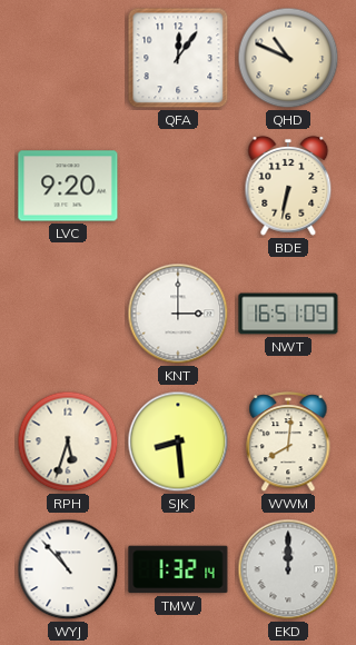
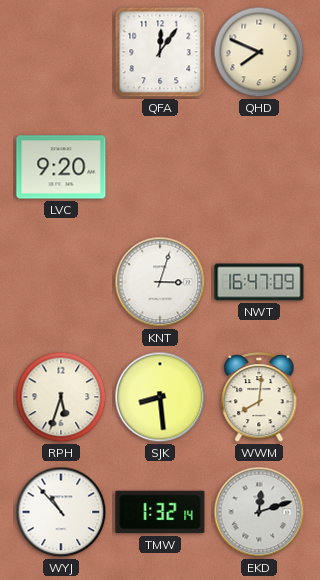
QHD: 10:49 -> 7:49 (259, 52)
BDE: 6:32 -> none (288, 186)
KNT: 3:00 -> 3:03 (160, 282)
NWT: 16:51 -> 16:47 (259, 282)
EKD: 12:00 -> 12:12 (259, 512)
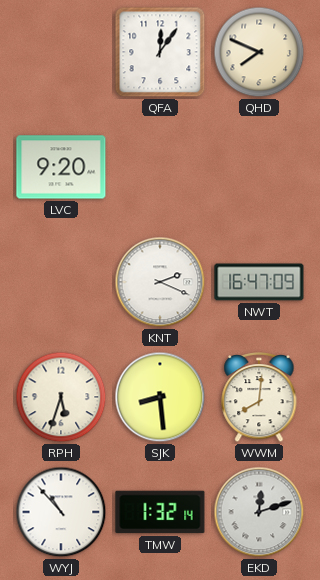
KNT: 3:03 -> 2:19 (160, 282)
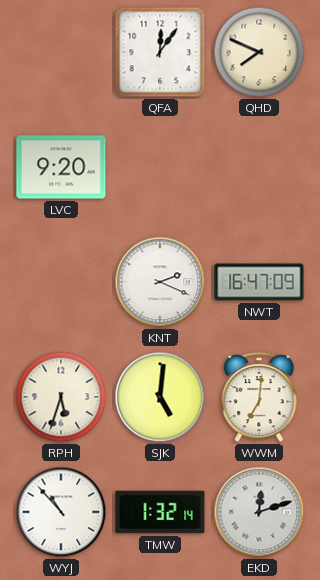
SJK: 8:29 -> 5:01 (160, 397)
WWM: 8:01 -> 7:01 (259, 398)
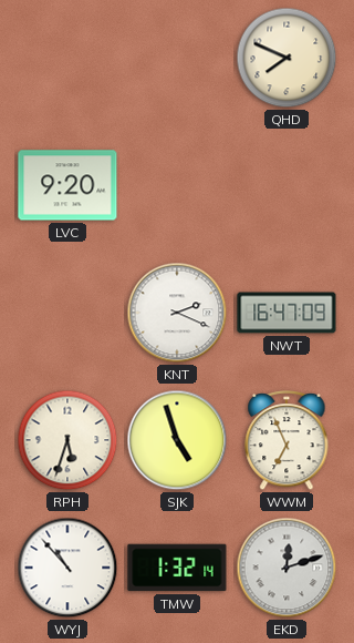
QFA: 12:06 -> none (160, 52)
SJK: 5:01 -> 4:57 (177, 440)
WWM: 7:01 -> 6:56 (287, 441)
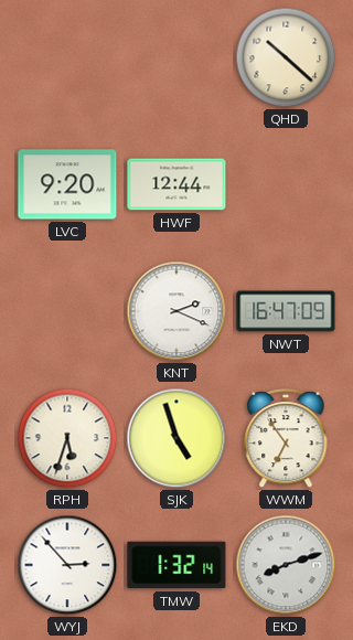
QHD: 7:49 -> 10:22 (286, 57)
HWF: none -> 12:44 (176, 184)
WWM: 6:56 -> 6:54 (286, 439)
WYJ: 10:53 -> 2:53 (67, 565)
EKD: 12:12 -> 8:12 (286, 565)
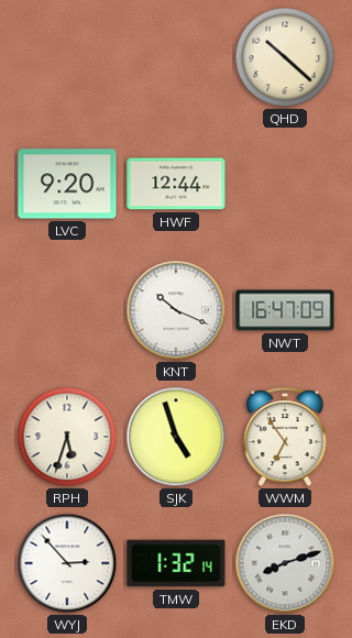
KNT: 2:19 -> 10:19 (176, 310)
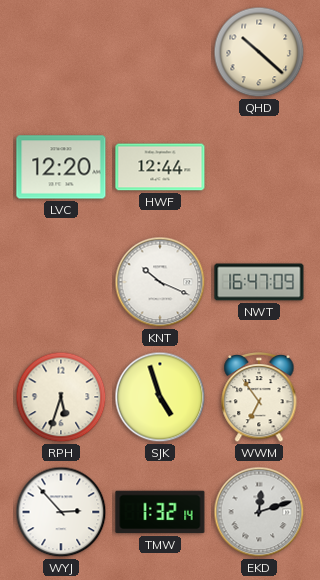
LVC: 9:20 -> 12:20 (61, 167)
EKD: 8:12 -> 12:12 (259, 512)
